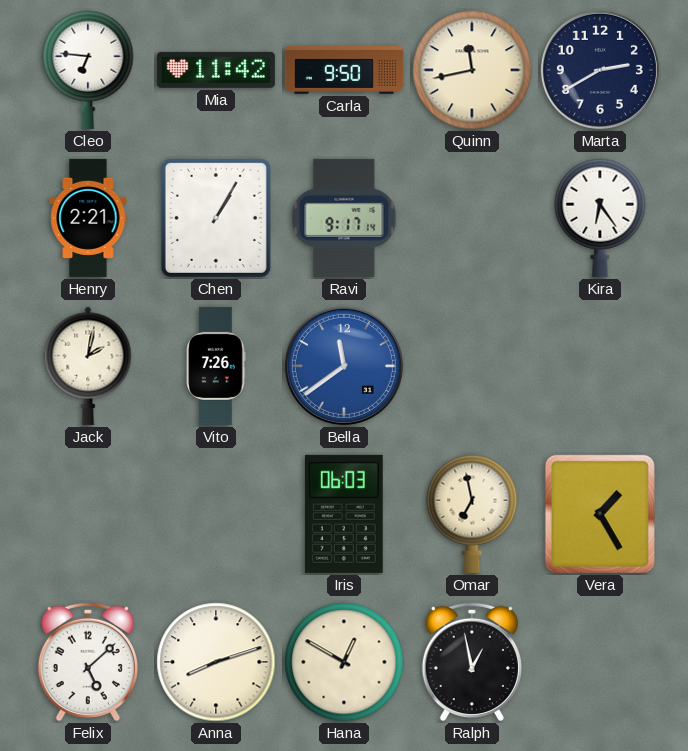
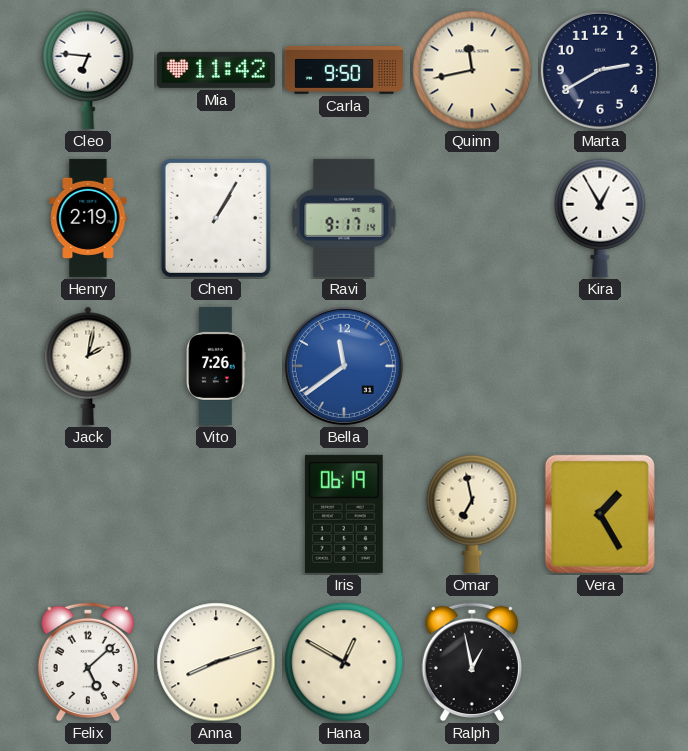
Henry: 2:21 -> 2:19 (88, 218)
Kira: 6:24 -> 12:55 (600, 218)
Iris: 06:03 -> 06:19 (344, 514)
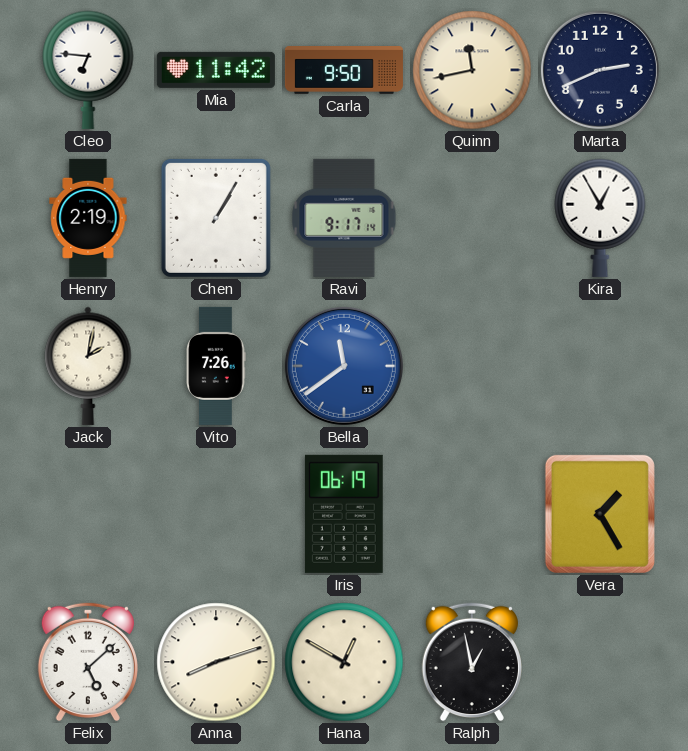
Marta: 2:40 -> 2:41 (600, 70)
Omar: 6:58 -> none (472, 514)
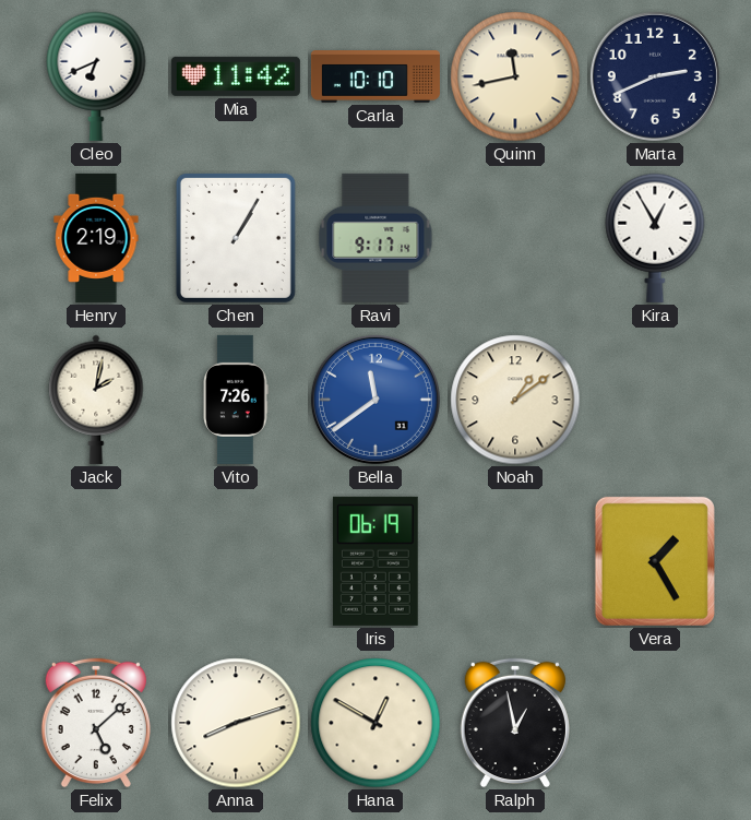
Cleo: 6:46 -> 6:41 (96, 76)
Carla: 9:50 -> 10:10 (375, 78)
Noah: none -> 1:09 (515, 400)
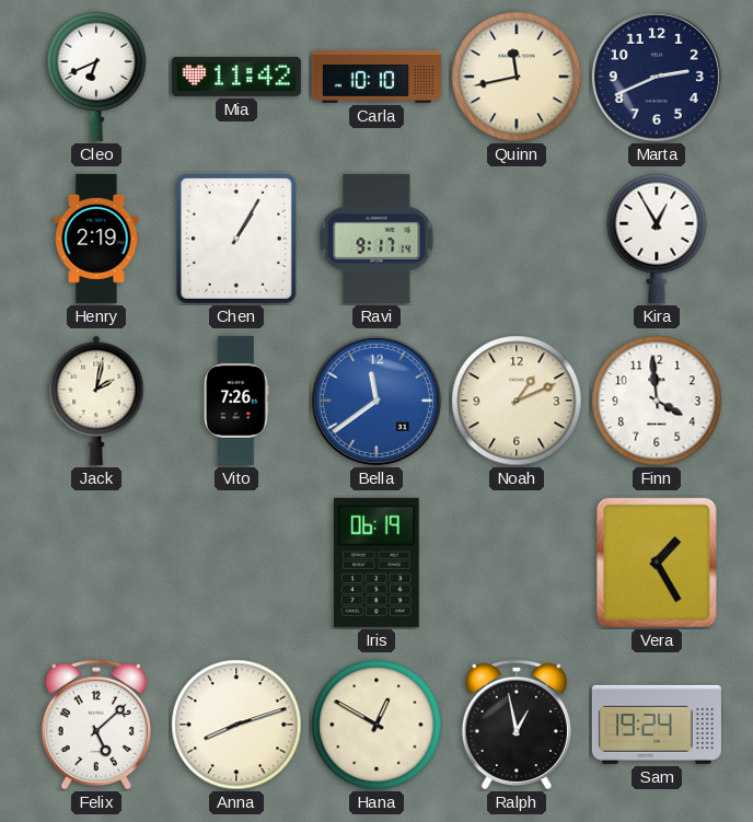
Noah: 1:09 -> 1:11 (517, 401)
Finn: none -> 3:59 (657, 401)
Sam: none -> 19:24 (657, 725)
